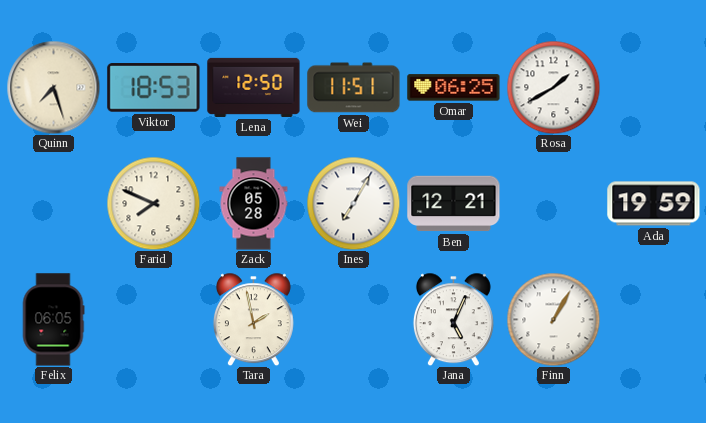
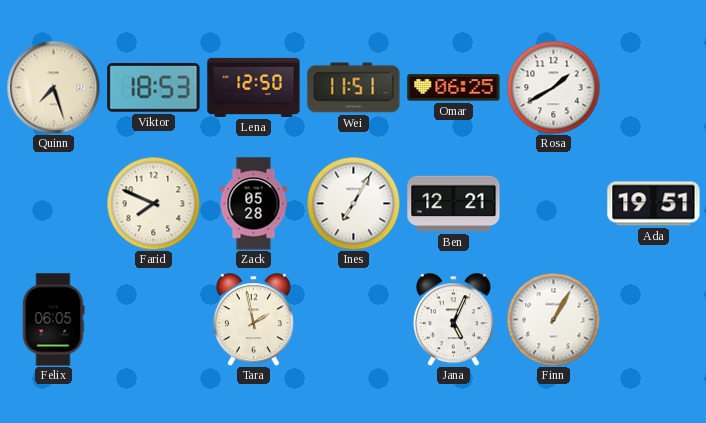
Ada: 19:59 -> 19:51 (654, 204)
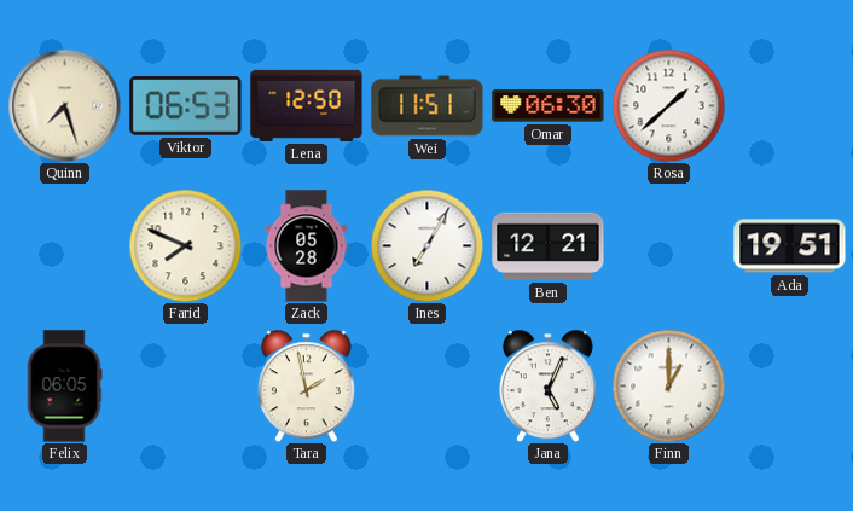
Viktor: 18:53 -> 06:53 (186, 106)
Omar: 06:25 -> 06:30 (549, 106)
Rosa: 1:40 -> 1:38 (668, 105)
Finn: 1:05 -> 1:00 (668, 385)
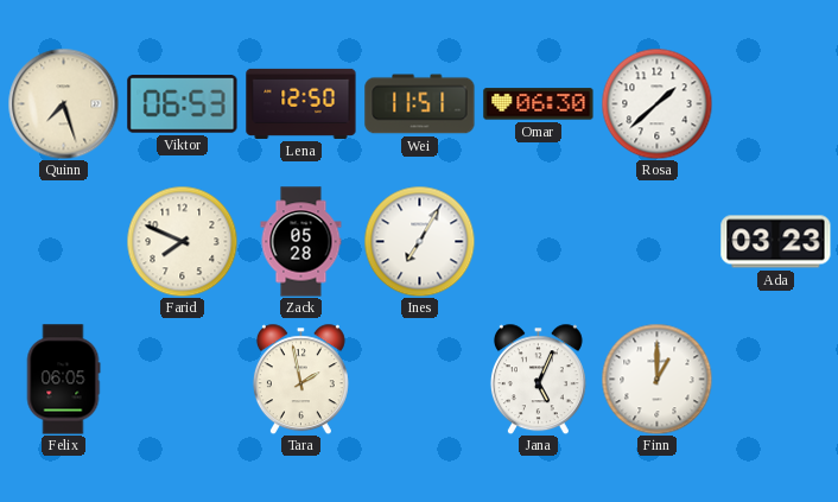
Ben: 12:21 -> none (549, 246)
Ada: 19:51 -> 03:23 (776, 242)
